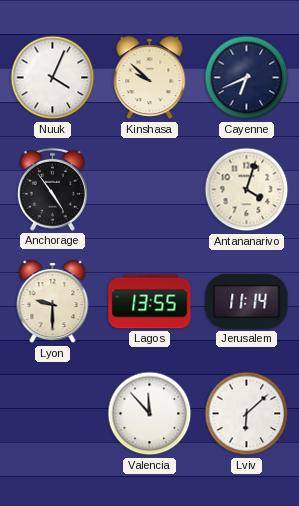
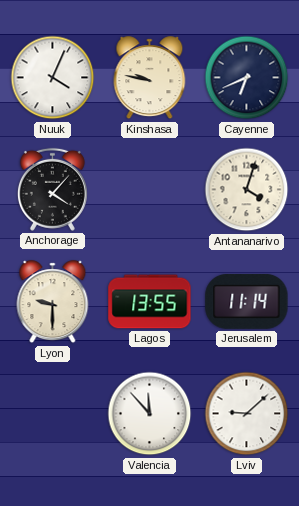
Kinshasa: 9:52 -> 9:47 (150, 78)
Anchorage: 4:54 -> 4:07 (52, 189)
Lviv: 6:08 -> 9:08 (247, 414)
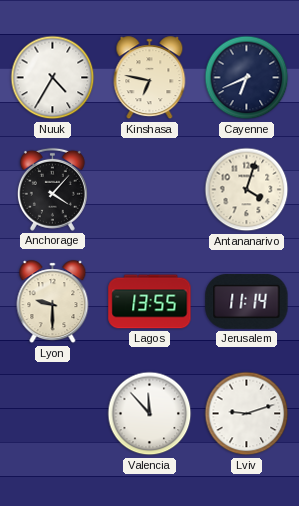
Nuuk: 4:04 -> 4:35 (53, 78)
Kinshasa: 9:47 -> 6:47 (150, 78)
Lviv: 9:08 -> 9:12 (247, 414)
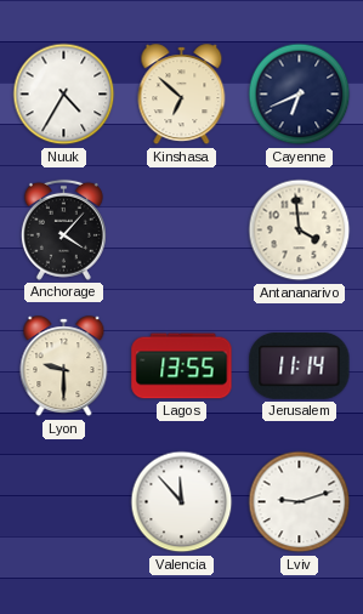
Kinshasa: 6:47 -> 6:52 (182, 95)
Antananarivo: 4:03 -> 3:59 (300, 231)
